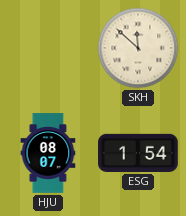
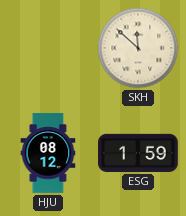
HJU: 08:07 -> 08:12 (48, 153)
ESG: 1:54 -> 1:59 (138, 153)
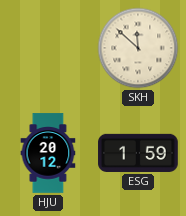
HJU: 08:12 -> 20:12 (48, 153)
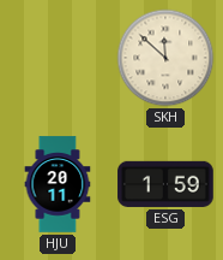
HJU: 20:12 -> 20:11 (58, 184)
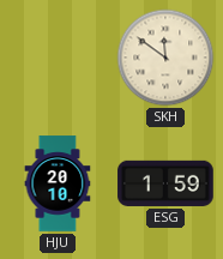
SKH: 11:52 -> 11:51 (165, 58)
HJU: 20:11 -> 20:10 (58, 183)
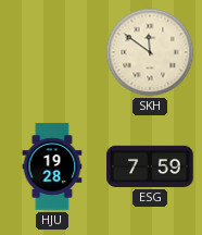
HJU: 20:10 -> 19:28 (52, 166)
ESG: 1:59 -> 7:59 (150, 166)
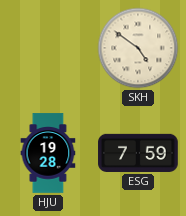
SKH: 11:51 -> 4:51 (138, 48)
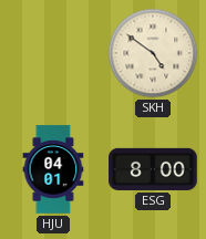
HJU: 19:28 -> 04:01 (53, 169)
ESG: 7:59 -> 8:00 (153, 169)
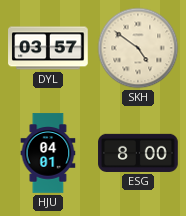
DYL: none -> 03:57 (48, 48)
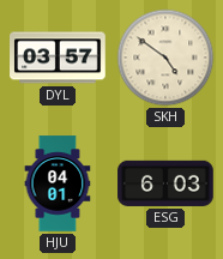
ESG: 8:00 -> 6:03 (165, 183)
